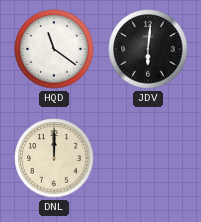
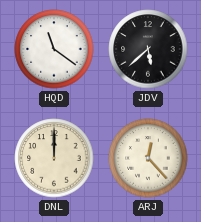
JDV: 6:01 -> 5:38 (148, 49)
ARJ: none -> 12:23 (148, 158)
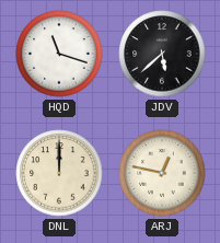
HQD: 11:21 -> 11:18 (59, 54)
ARJ: 12:23 -> 12:47 (162, 173)
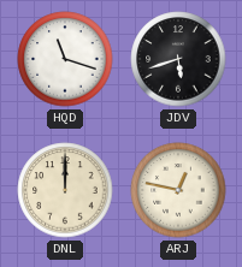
JDV: 5:38 -> 5:42 (178, 59)
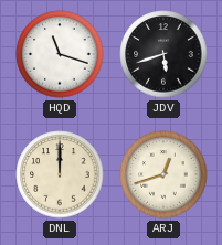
ARJ: 12:47 -> 12:42 (163, 174)
